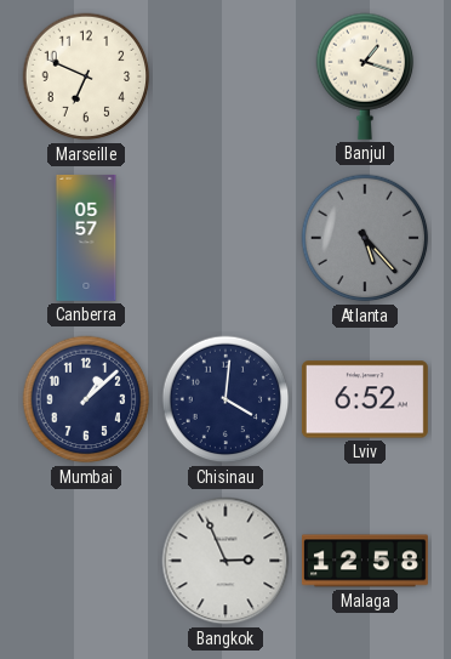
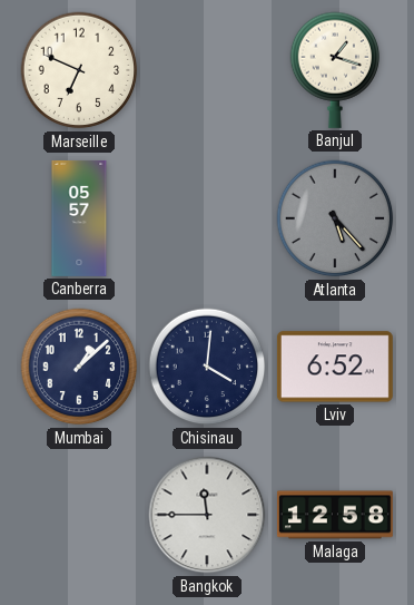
Bangkok: 2:56 -> 11:45 (207, 515)
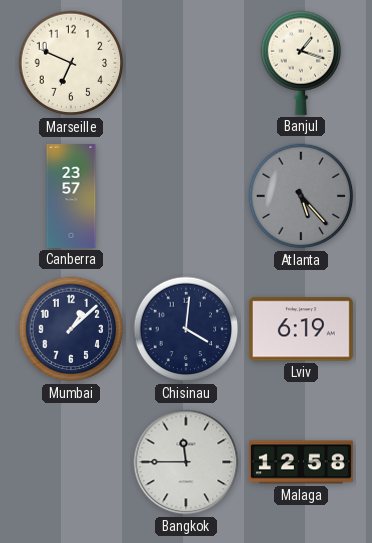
Canberra: 05:57 -> 23:57 (71, 196)
Lviv: 6:52 -> 6:19 (301, 329)
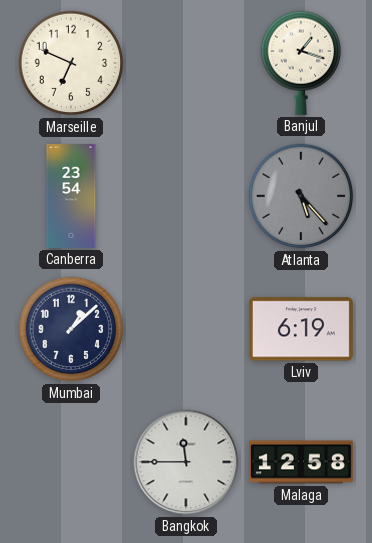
Canberra: 23:57 -> 23:54 (71, 196)
Chisinau: 4:01 -> none (186, 329)
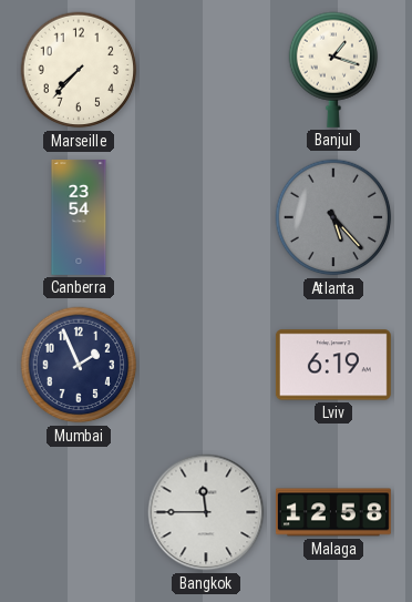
Marseille: 6:49 -> 7:37 (79, 70)
Mumbai: 1:08 -> 1:56 (79, 365)
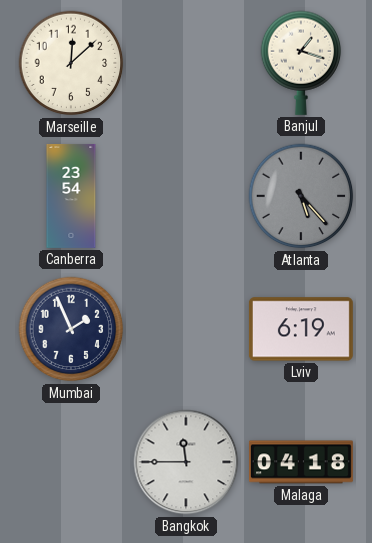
Marseille: 7:37 -> 12:08 (71, 63)
Malaga: 12:58 -> 04:18 (301, 462)
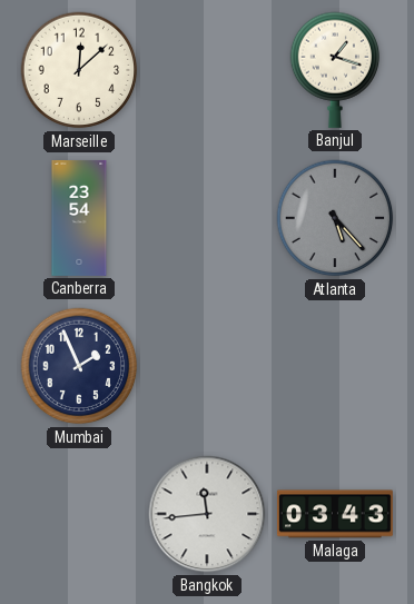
Lviv: 6:19 -> none (301, 329)
Bangkok: 11:45 -> 11:44 (207, 514)
Malaga: 04:18 -> 03:43 (335, 514)
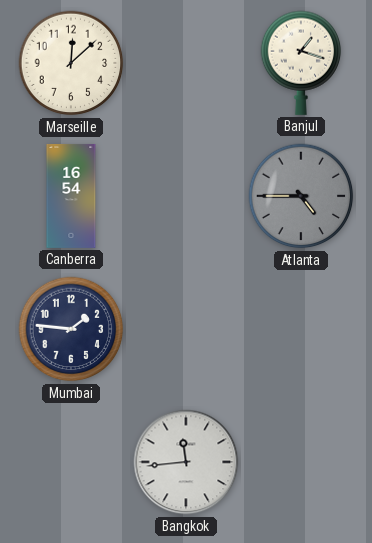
Canberra: 23:54 -> 16:54 (71, 196)
Atlanta: 5:23 -> 4:45 (301, 196)
Mumbai: 1:56 -> 1:46 (71, 329)
Malaga: 03:43 -> none (335, 514)
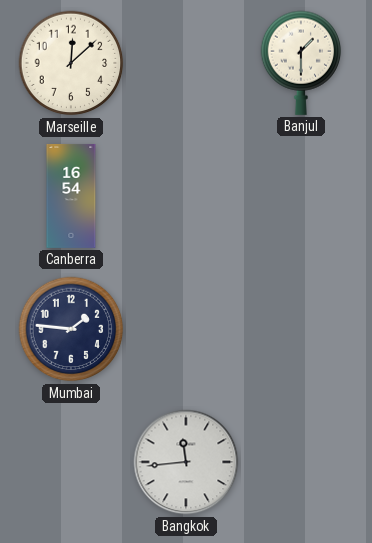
Banjul: 1:18 -> 1:30 (301, 63)
Atlanta: 4:45 -> none (301, 196)
